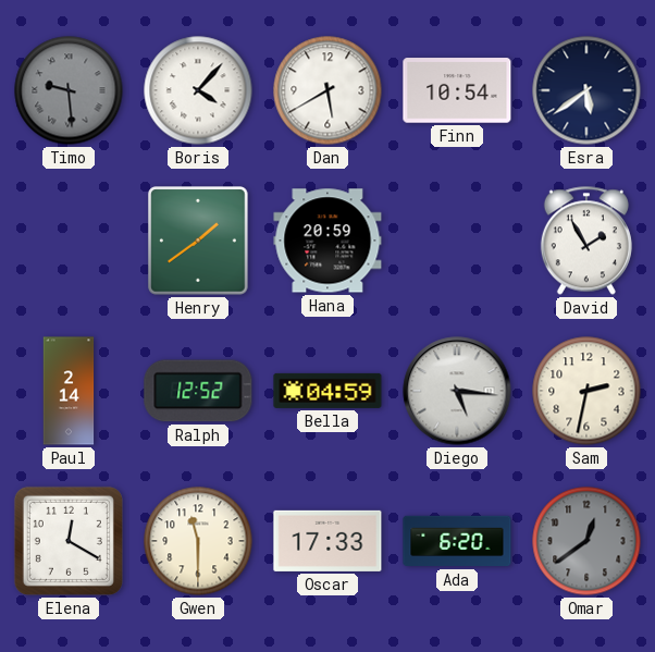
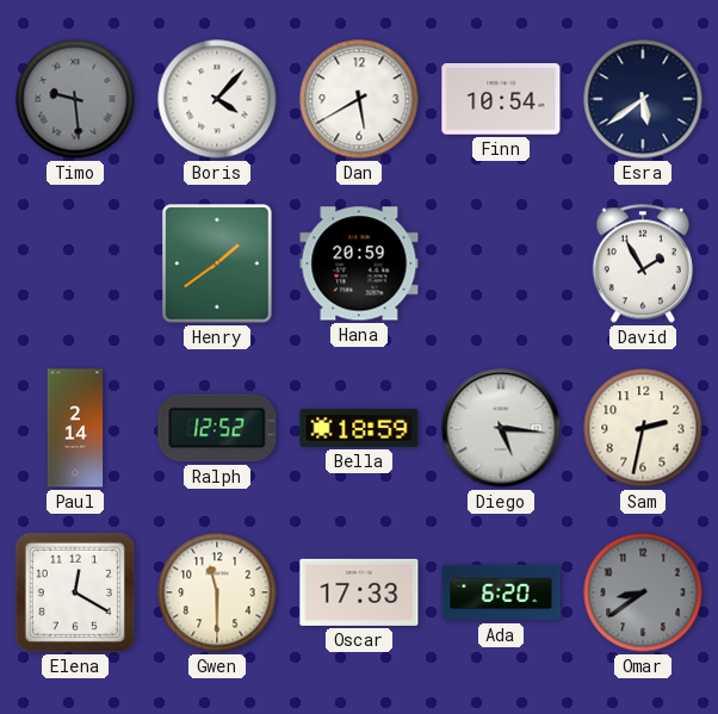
Bella: 04:59 -> 18:59 (359, 428)
Omar: 12:39 -> 8:39 (643, 592)
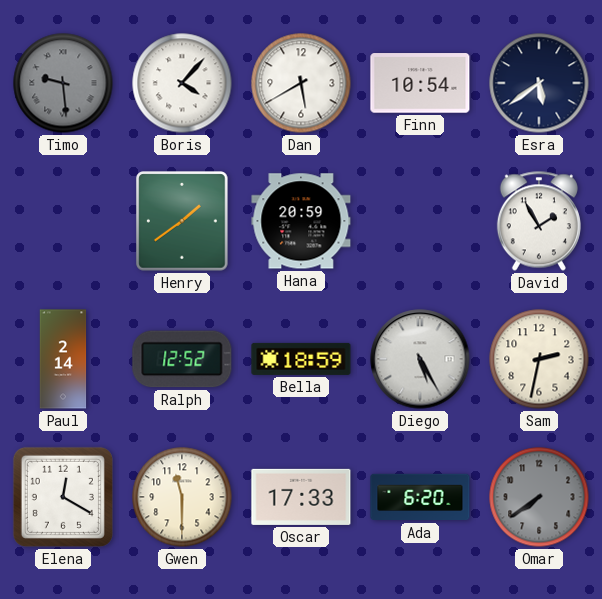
Diego: 5:16 -> 5:25 (420, 359)
Omar: 8:39 -> 7:39 (539, 497)
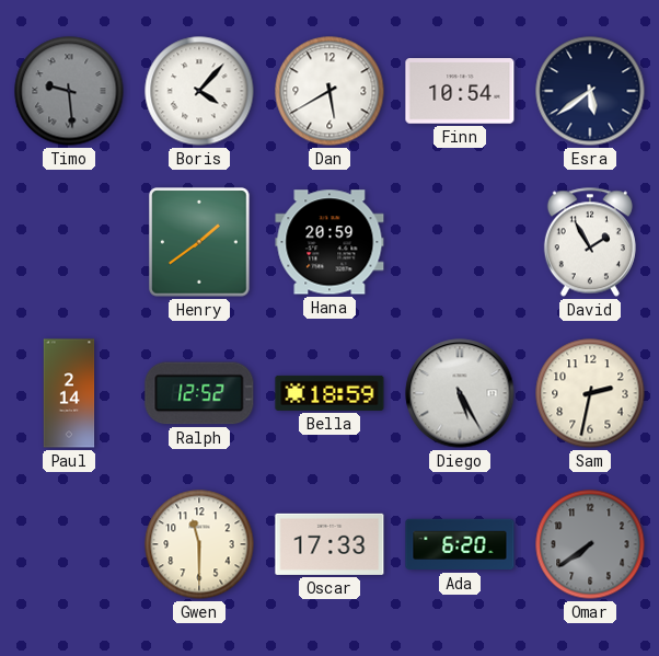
Elena: 12:20 -> none (63, 497)
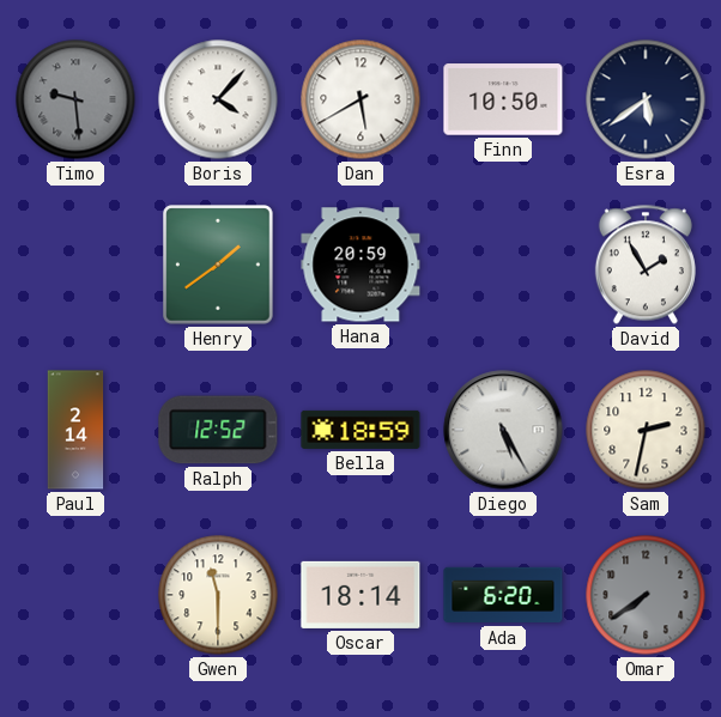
Finn: 10:54 -> 10:50 (503, 99)
Oscar: 17:33 -> 18:14 (360, 595)
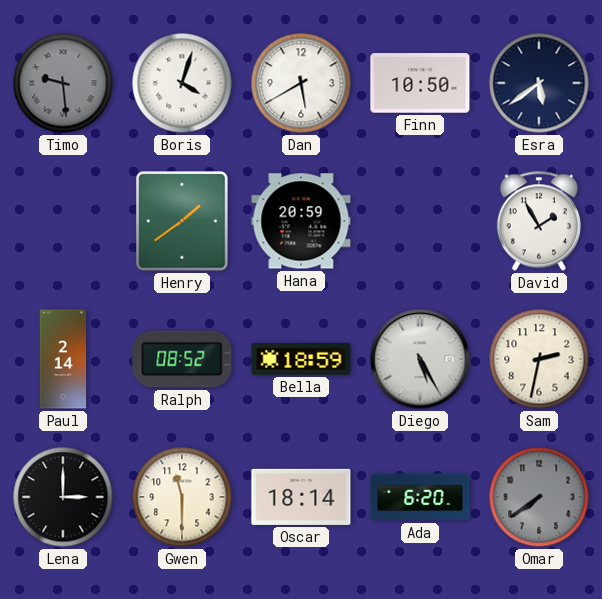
Boris: 4:07 -> 4:03 (182, 83)
Ralph: 12:52 -> 08:52 (182, 359)
Lena: none -> 3:00 (63, 497)
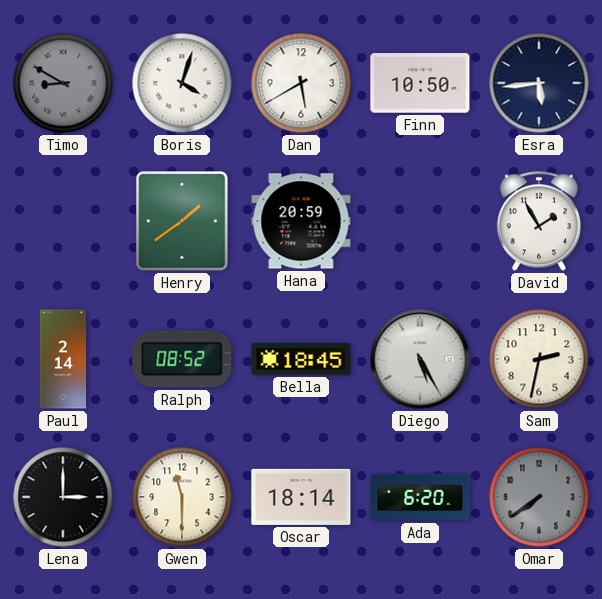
Timo: 9:29 -> 8:50 (63, 83)
Esra: 5:39 -> 5:44 (539, 83)
Bella: 18:59 -> 18:45 (301, 359)
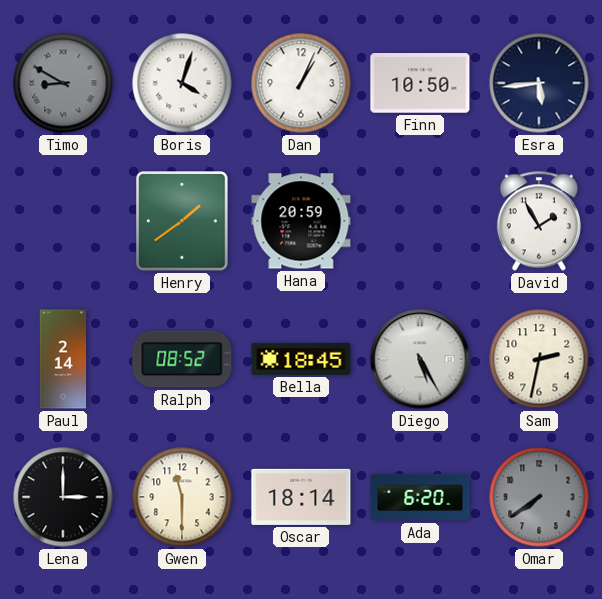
Dan: 5:40 -> 1:04 (301, 83)
